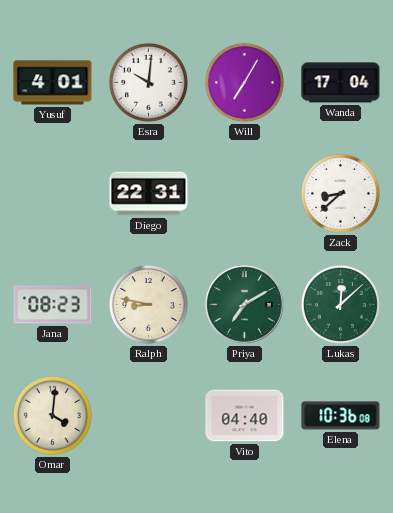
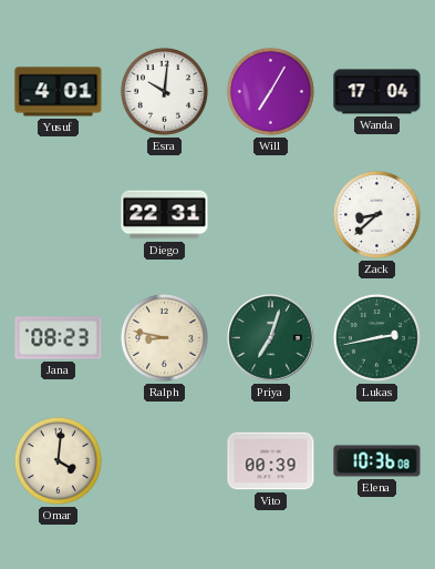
Priya: 7:10 -> 7:03 (271, 338)
Lukas: 12:08 -> 2:43 (376, 337)
Vito: 04:40 -> 00:39 (271, 461)
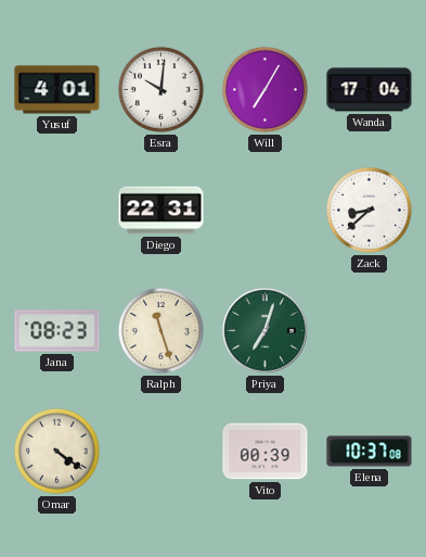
Ralph: 8:47 -> 11:27 (160, 330)
Lukas: 2:43 -> none (376, 337)
Omar: 4:01 -> 4:21 (56, 451)
Elena: 10:36 -> 10:37 (370, 452)
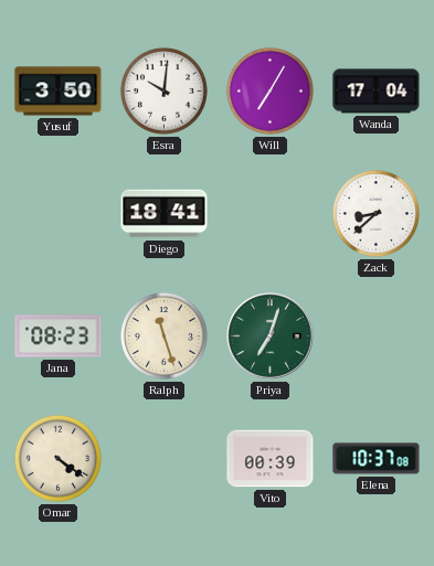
Yusuf: 4:01 -> 3:50 (59, 92)
Diego: 22:31 -> 18:41 (165, 214)
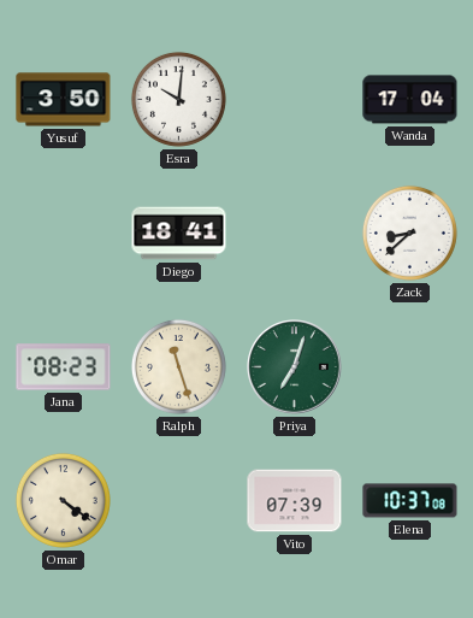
Will: 7:05 -> none (269, 90)
Vito: 00:39 -> 07:39 (295, 501)
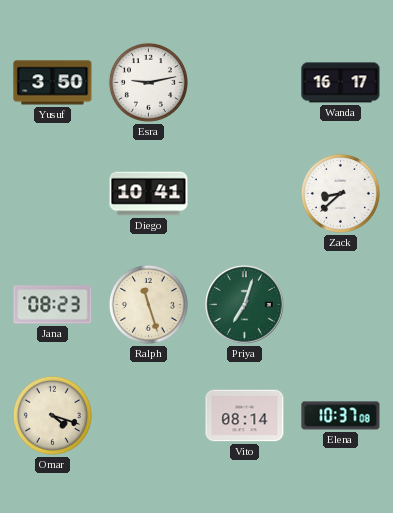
Esra: 10:01 -> 9:13 (148, 82)
Wanda: 17:04 -> 16:17 (341, 83)
Diego: 18:41 -> 10:41 (149, 194)
Omar: 4:21 -> 4:18 (52, 415)
Vito: 07:39 -> 08:14 (245, 416)
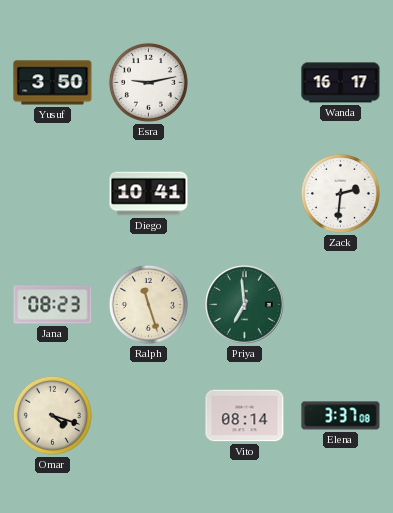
Zack: 8:38 -> 2:31 (340, 193)
Priya: 7:03 -> 6:59 (245, 305)
Elena: 10:37 -> 3:37 (341, 416)
